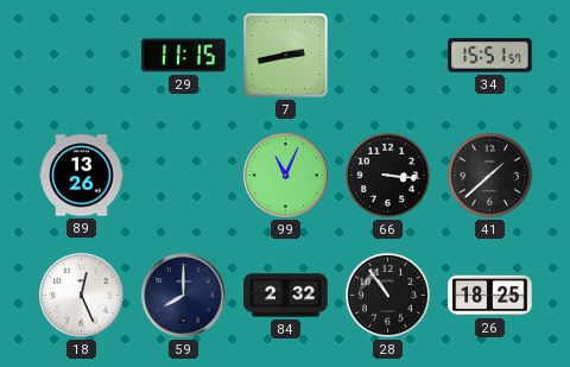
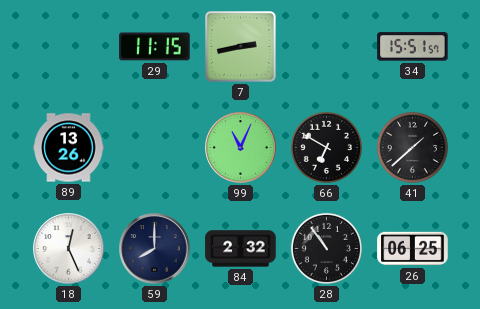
66: 3:16 -> 6:50 (326, 147)
26: 18:25 -> 06:25 (413, 249)
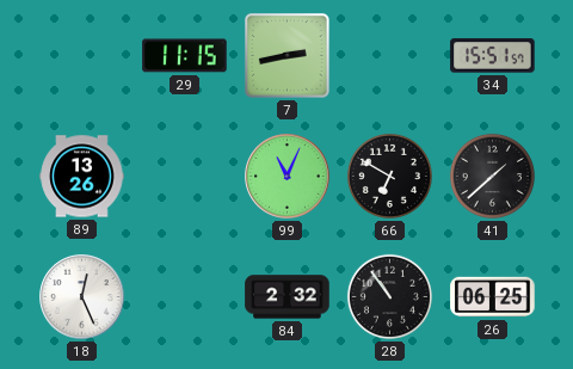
59: 8:00 -> none (155, 249)
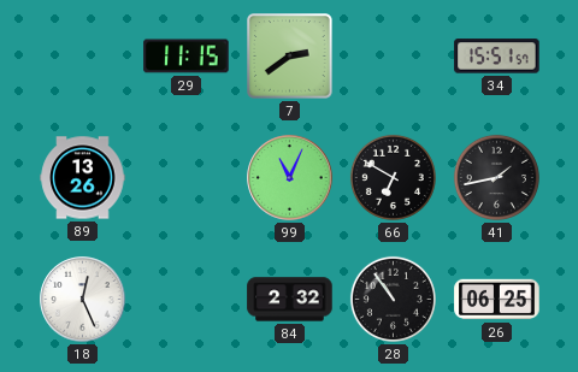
7: 2:43 -> 2:39 (290, 57)
41: 1:38 -> 1:43 (496, 177)
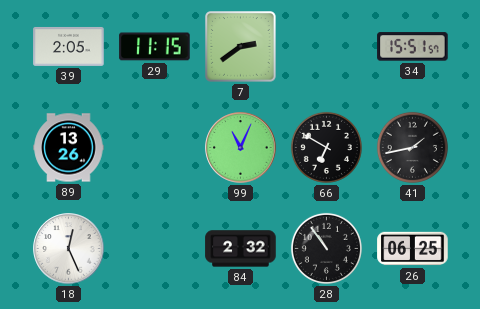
39: none -> 2:05 (69, 46)
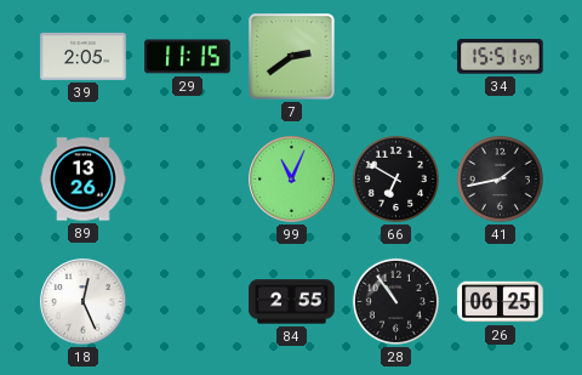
84: 2:32 -> 2:55 (292, 302)
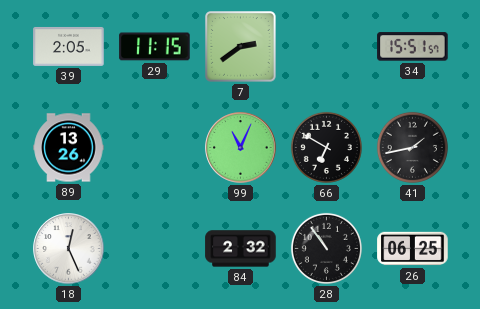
84: 2:55 -> 2:32 (241, 249)
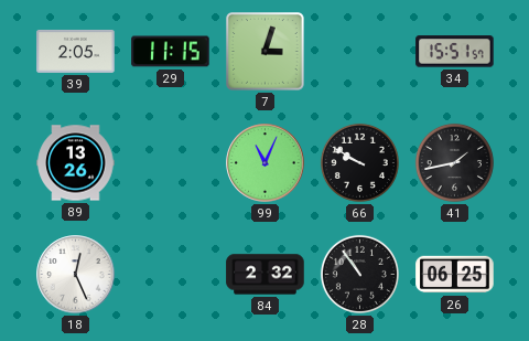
7: 2:39 -> 3:03 (266, 52)
66: 6:50 -> 9:50 (359, 162)
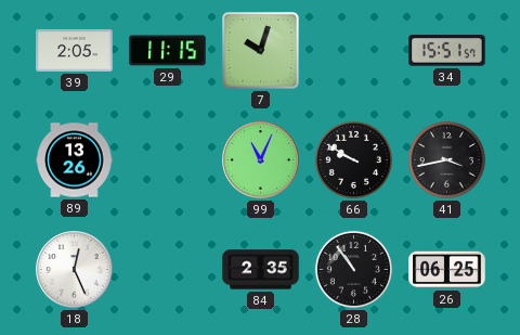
7: 3:03 -> 10:03 (261, 51)
41: 1:43 -> 3:43 (446, 159)
84: 2:32 -> 2:35 (261, 270)
